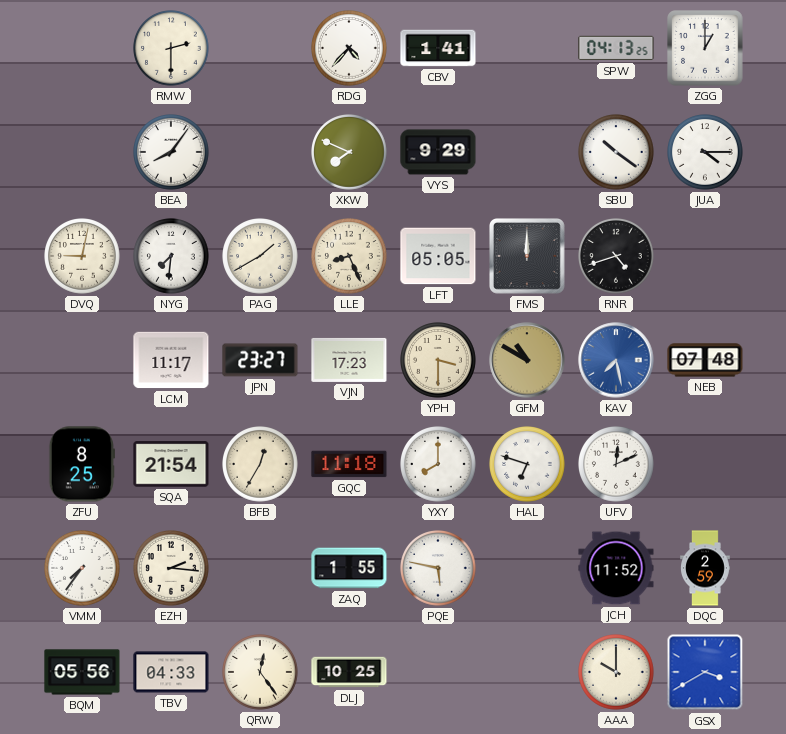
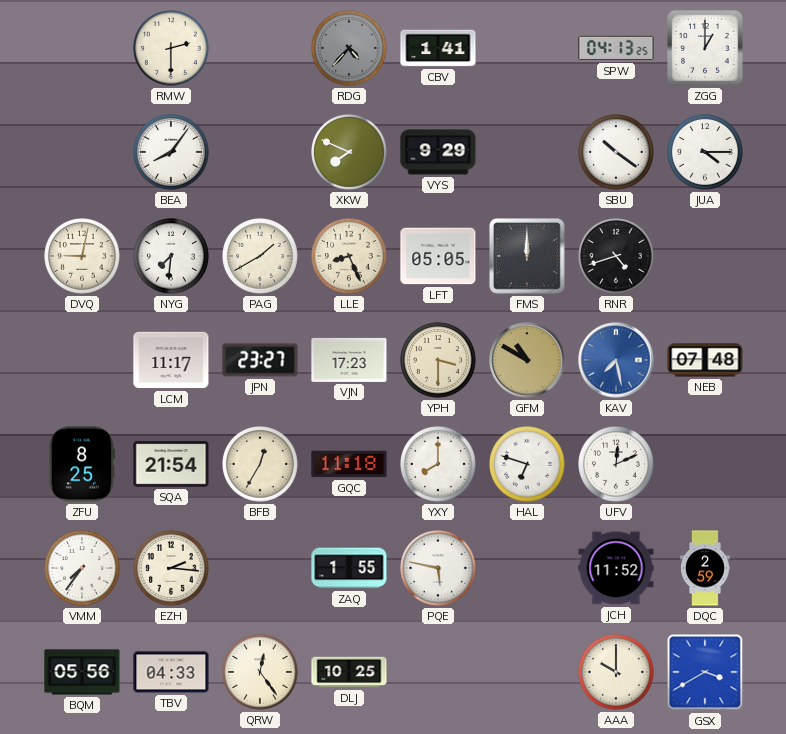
RDG dial: white -> grey (350, 49)
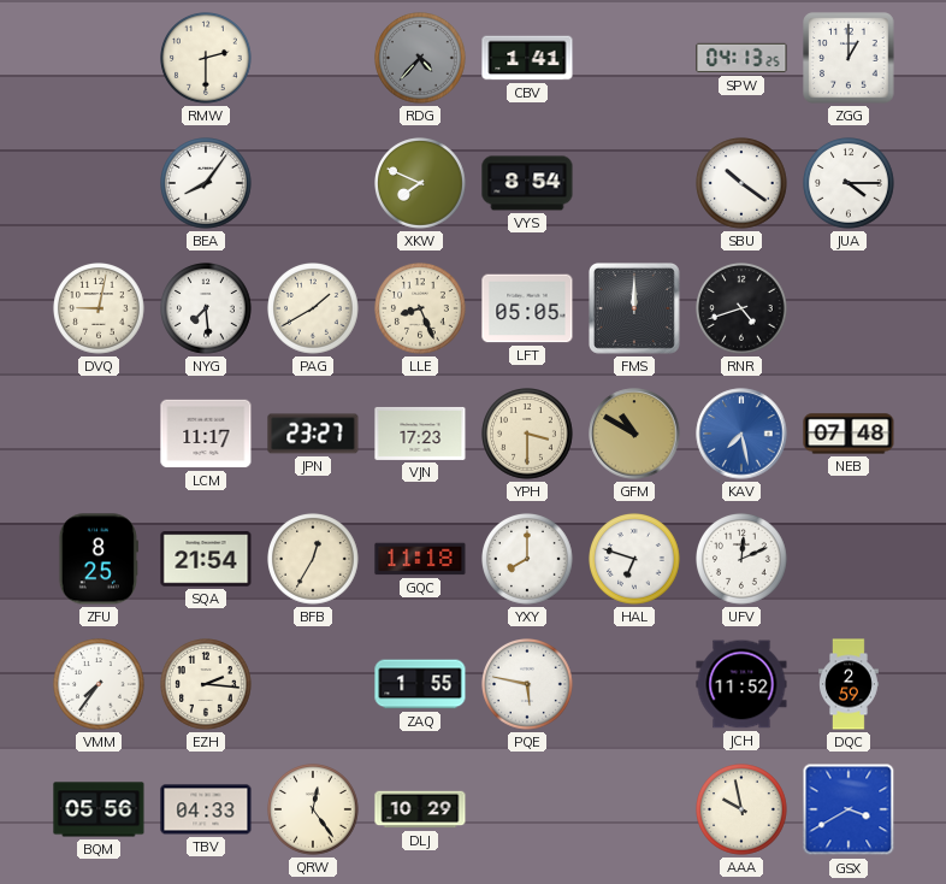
VYS: 9:29 -> 8:54 (527, 183)
NYG: 7:31 -> 7:29 (207, 310)
DLJ: 10:25 -> 10:29 (420, 809)
AAA: 10:00 -> 9:58 (743, 811)
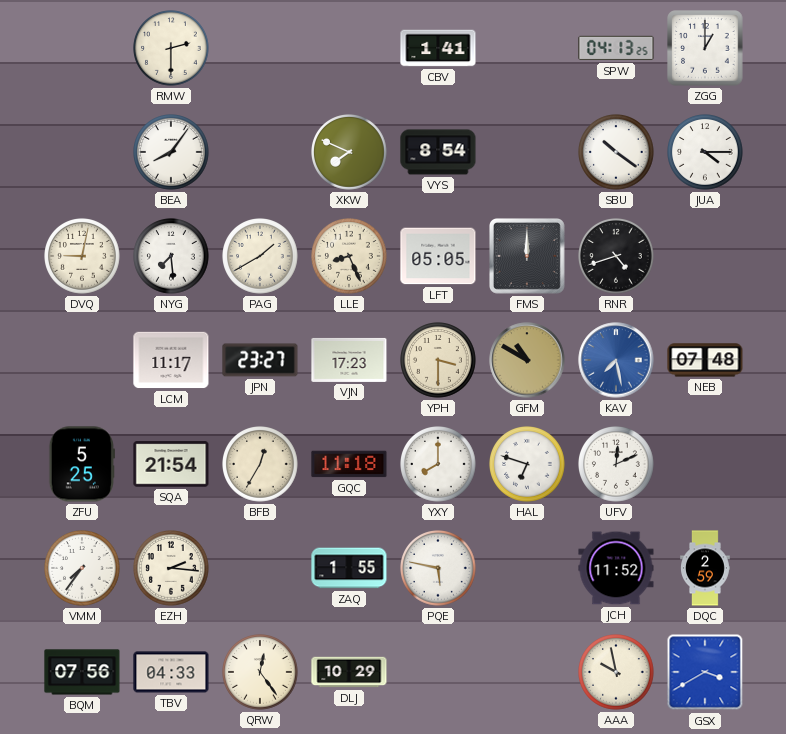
RDG: 4:37 -> none (421, 59)
ZFU: 8:25 -> 5:25 (82, 464)
BQM: 05:56 -> 07:56 (82, 672)
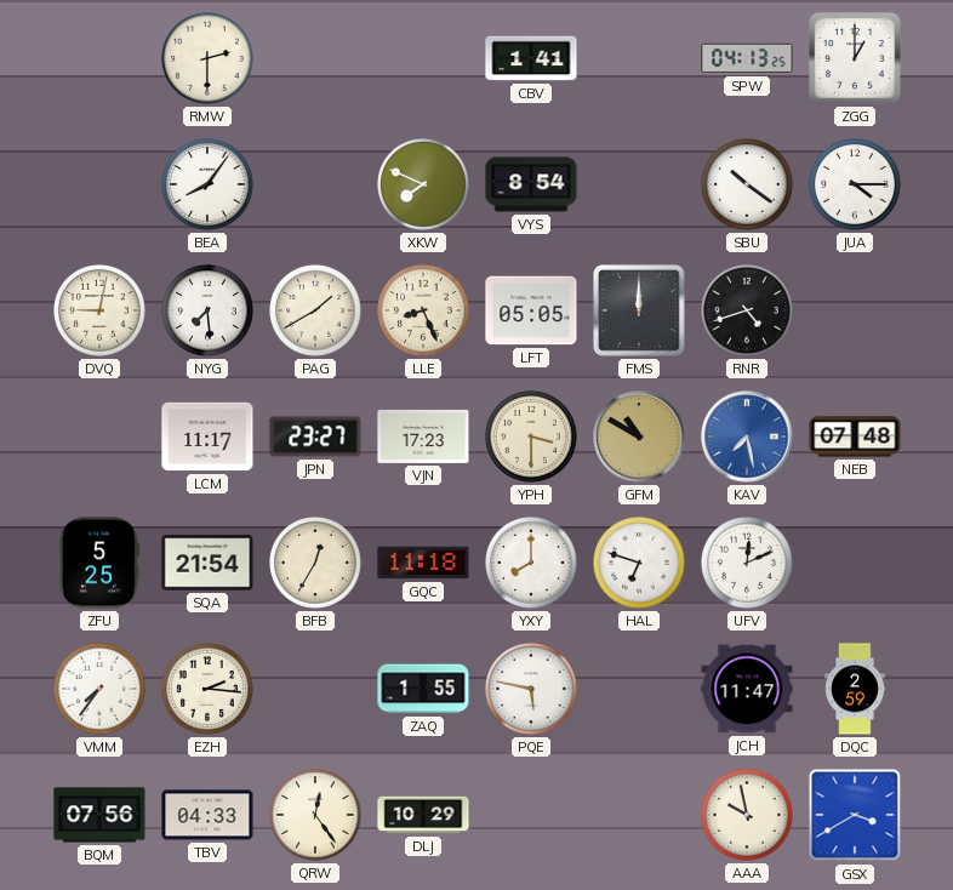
JCH: 11:52 -> 11:47 (747, 689)
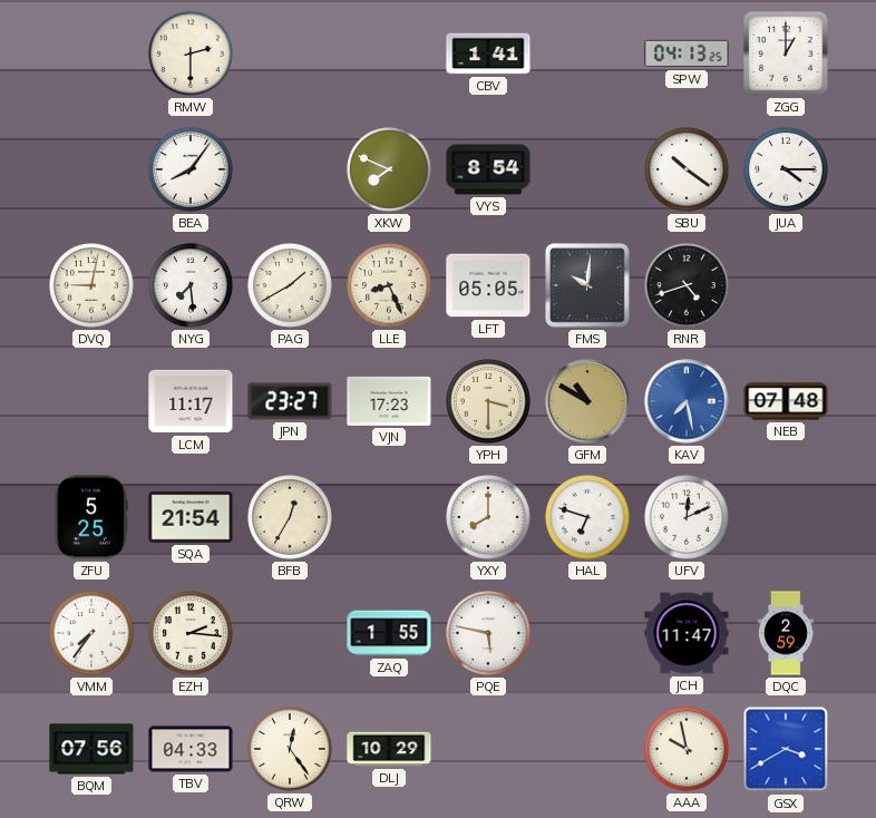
FMS: 12:00 -> 10:01 (588, 286)
GQC: 11:18 -> none (423, 563)
